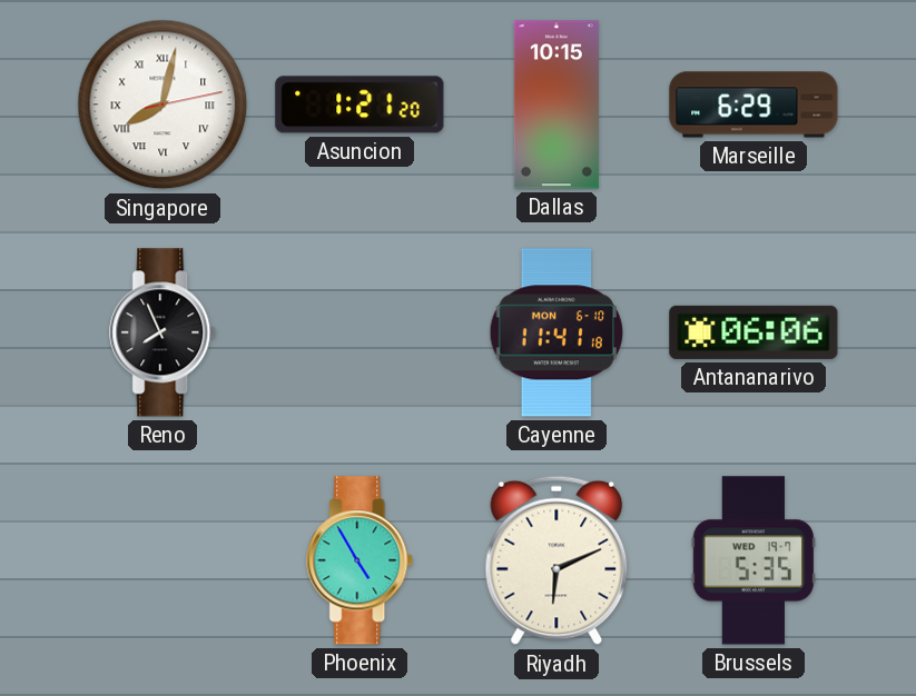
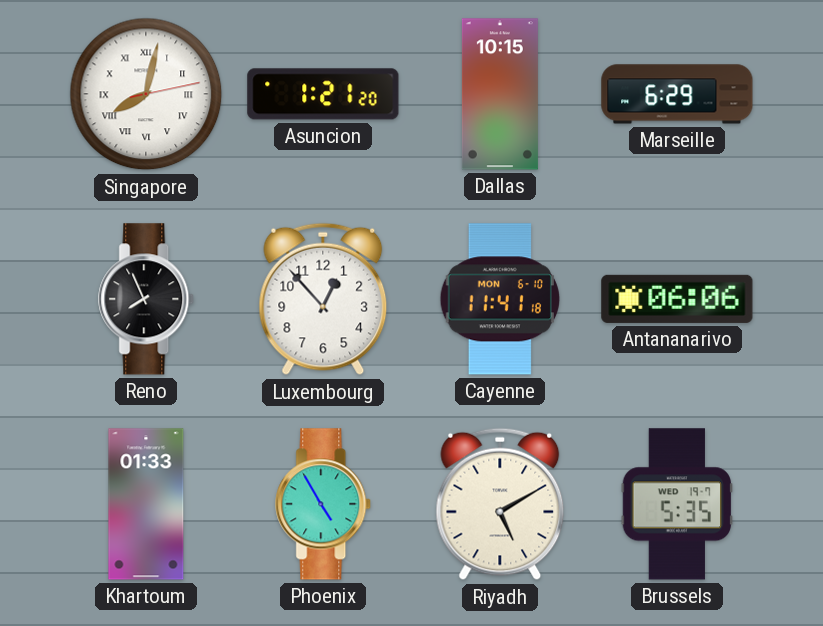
Luxembourg: none -> 12:53 (323, 299)
Khartoum: none -> 01:33 (146, 504)
Riyadh: 6:11 -> 5:10 (500, 504)
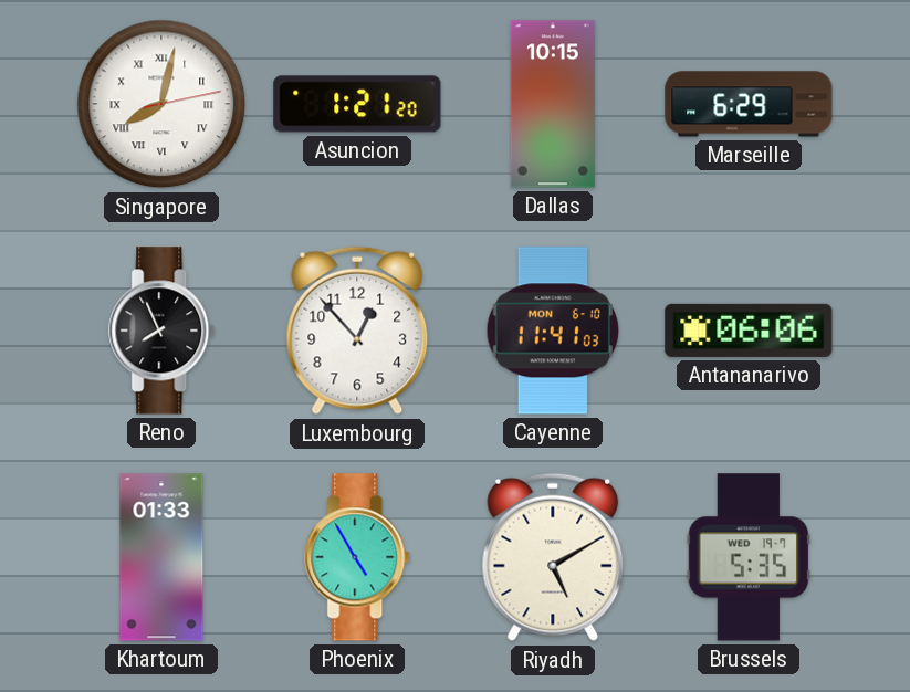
Cayenne: 11:41:18 -> 11:41:03 (553, 331)
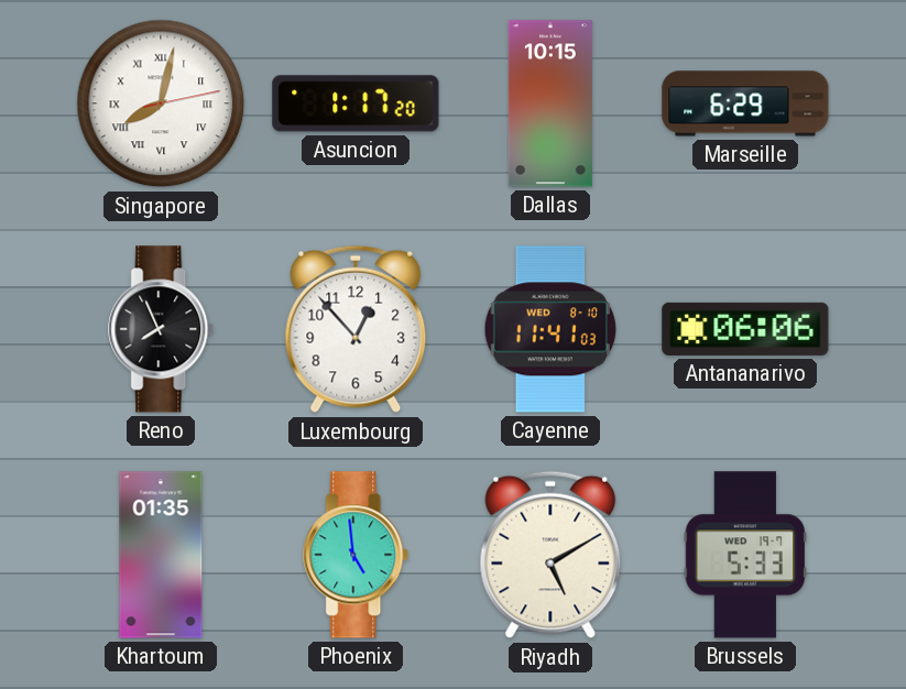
Asuncion: 1:21 -> 1:17 (356, 103)
Cayenne date: MON 6-10 -> WED 8-10 (550, 329)
Khartoum: 01:33 -> 01:35 (161, 555)
Phoenix: 4:55 -> 4:59 (357, 555)
Brussels: 5:35 -> 5:33 (745, 555)
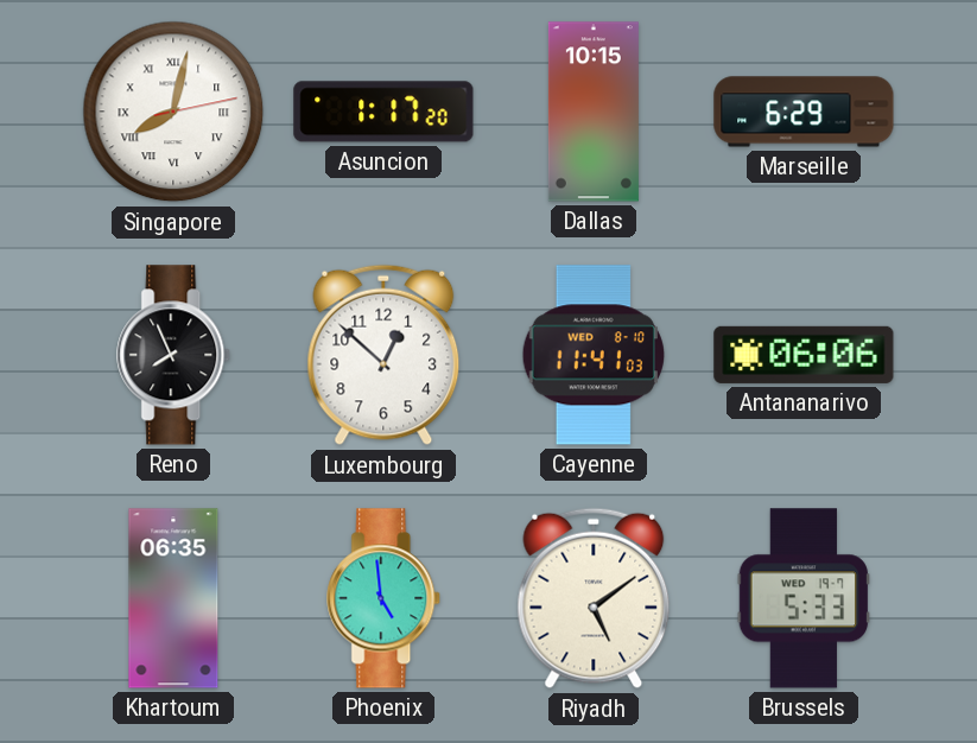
Luxembourg: 12:53 -> 12:52 (383, 355)
Khartoum: 01:35 -> 06:35 (173, 598)
Riyadh: 5:10 -> 5:09 (594, 598)
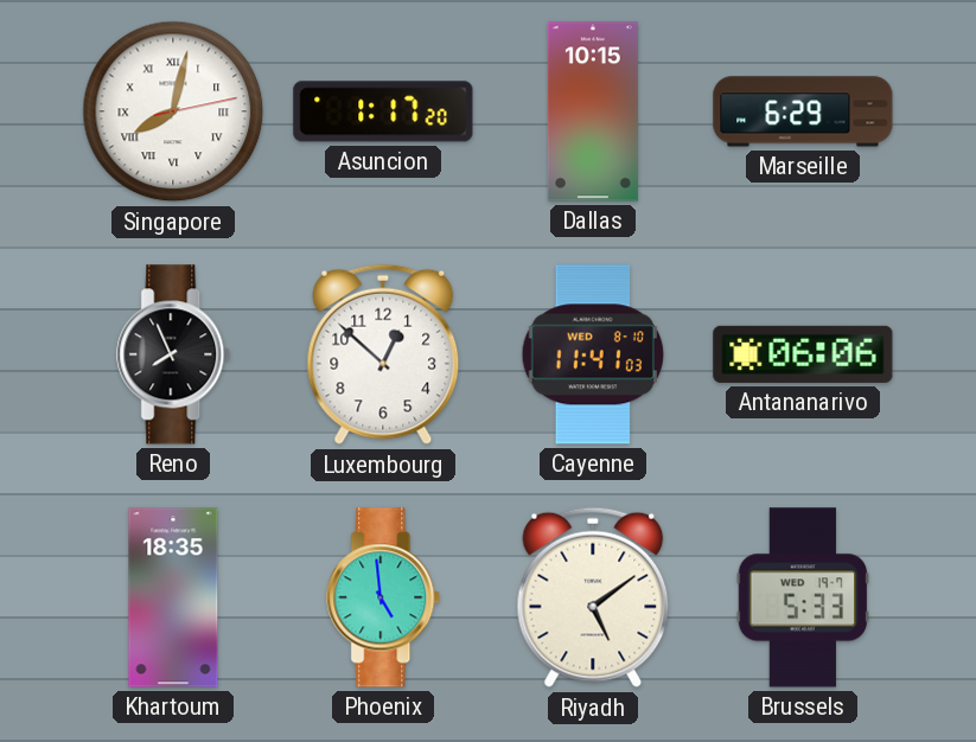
Khartoum: 06:35 -> 18:35 (173, 597)
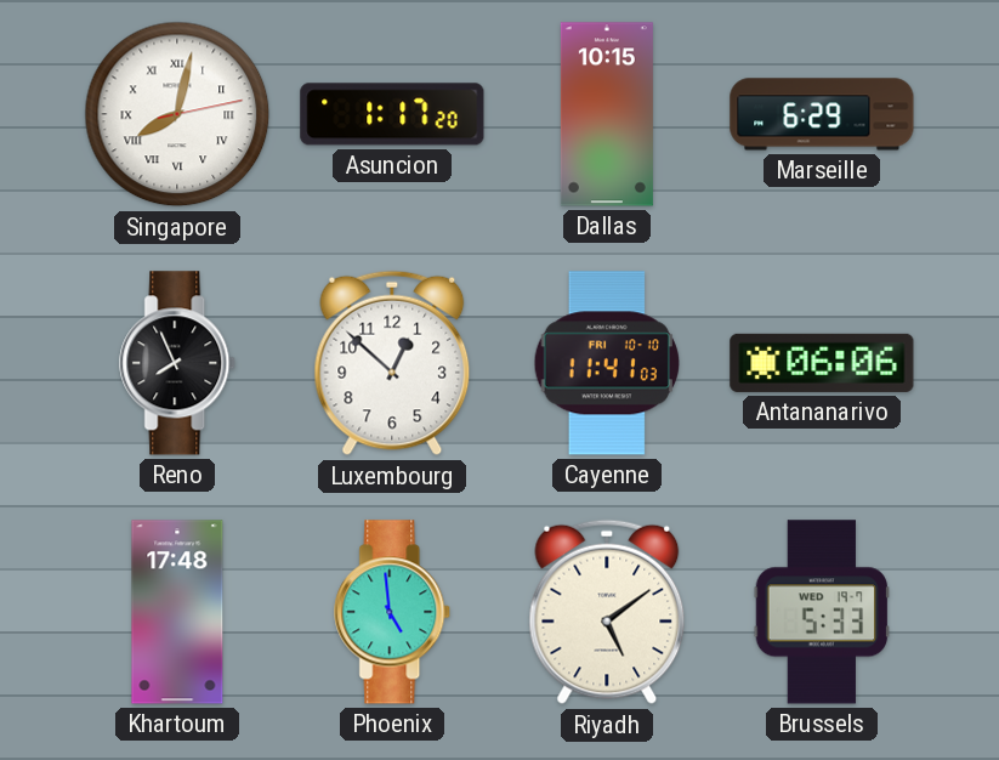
Cayenne date: WED 8-10 -> FRI 10-10 (607, 363)
Khartoum: 18:35 -> 17:48 (177, 612)
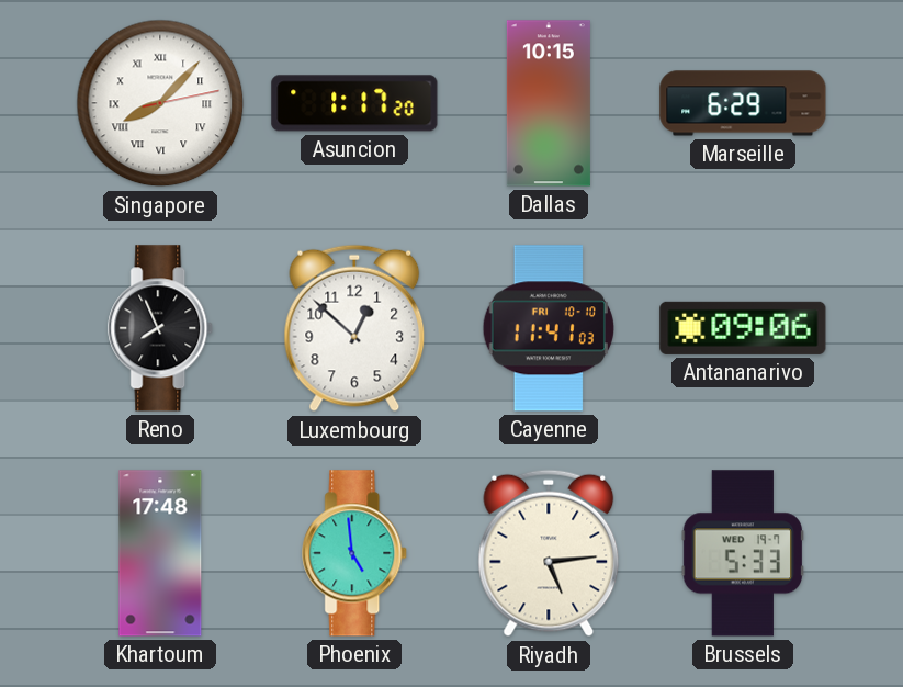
Singapore: 8:02 -> 8:07 (160, 103)
Antananarivo: 06:06 -> 09:06 (743, 328)
Riyadh: 5:09 -> 5:14 (549, 553)
